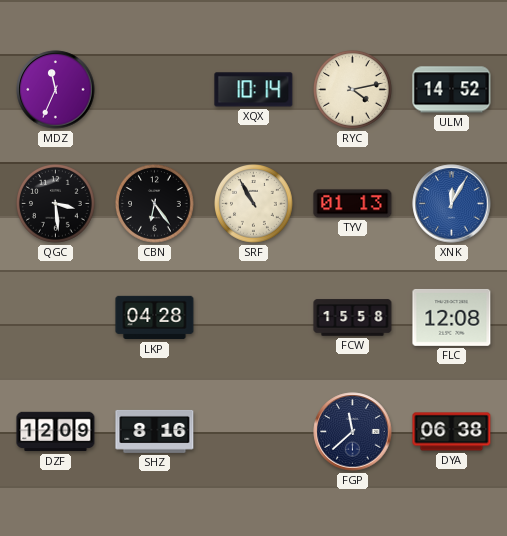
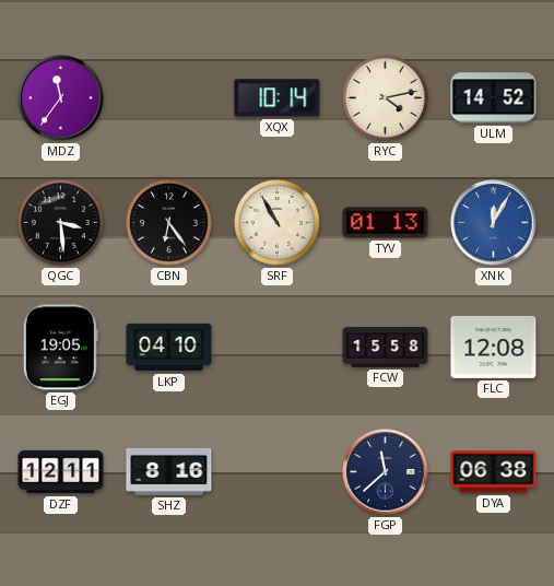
MDZ: 11:34 -> 11:36 (61, 98)
EGJ: none -> 19:05 (60, 348)
LKP: 04:28 -> 04:10 (169, 348)
DZF: 12:09 -> 12:11 (61, 472)
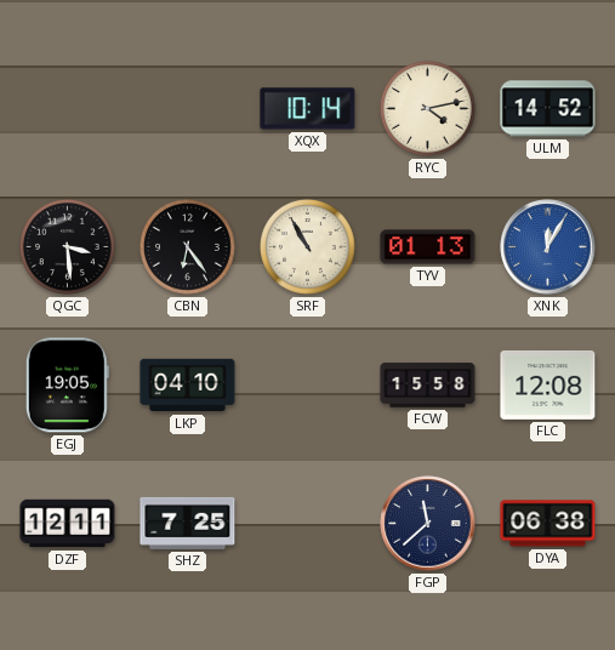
MDZ: 11:36 -> none (61, 98)
SHZ: 8:16 -> 7:25 (188, 523)
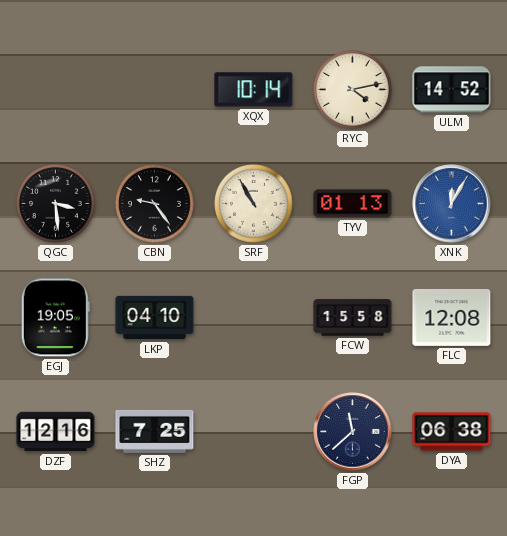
CBN: 6:24 -> 9:24 (155, 204)
DZF: 12:11 -> 12:16 (56, 432)
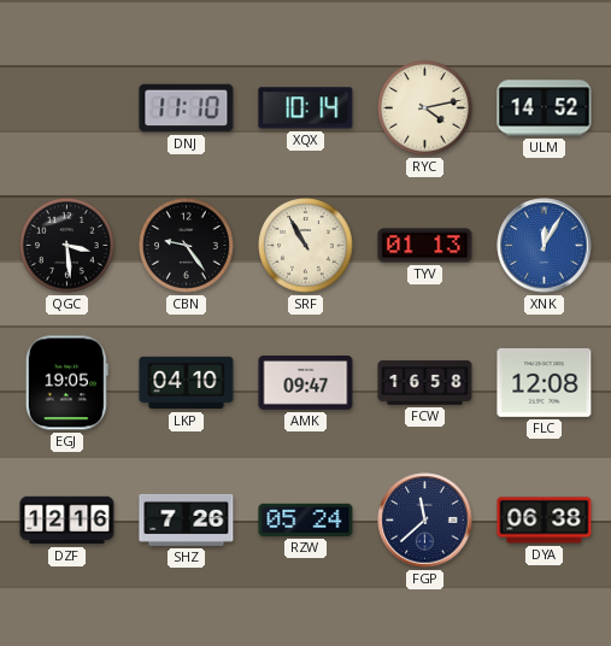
DNJ: none -> 11:10 (187, 108)
AMK: none -> 09:47 (306, 383)
FCW: 15:58 -> 16:58 (425, 383)
SHZ: 7:25 -> 7:26 (187, 519)
RZW: none -> 05:24 (306, 519)
